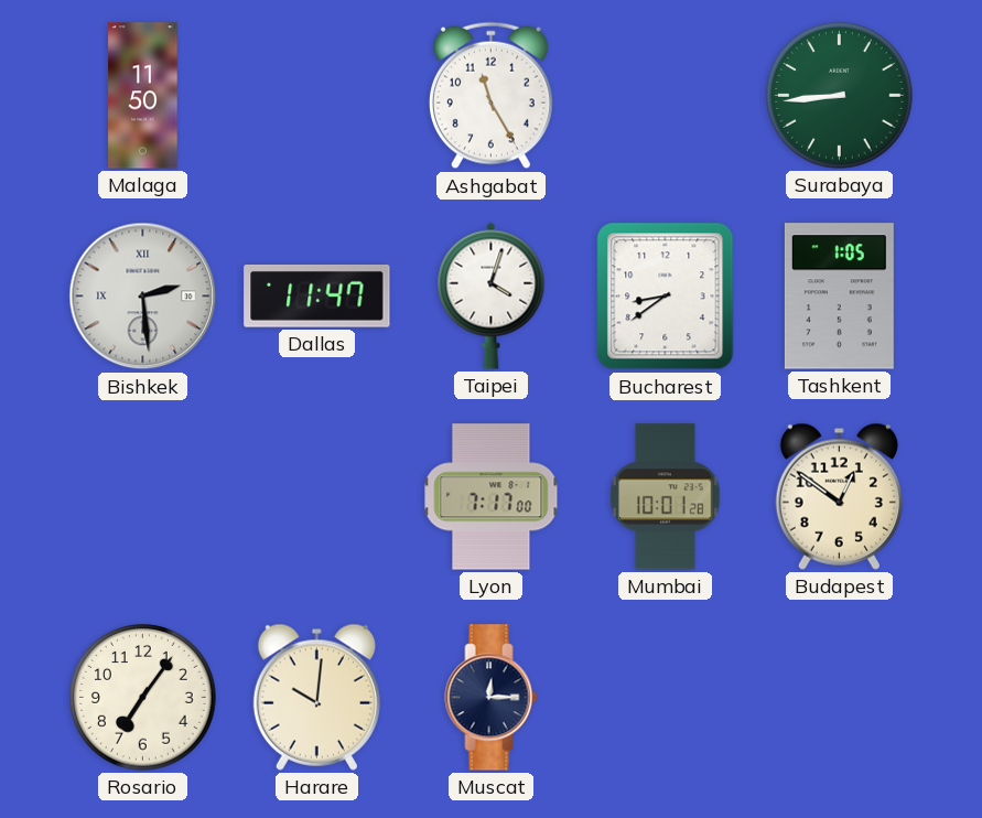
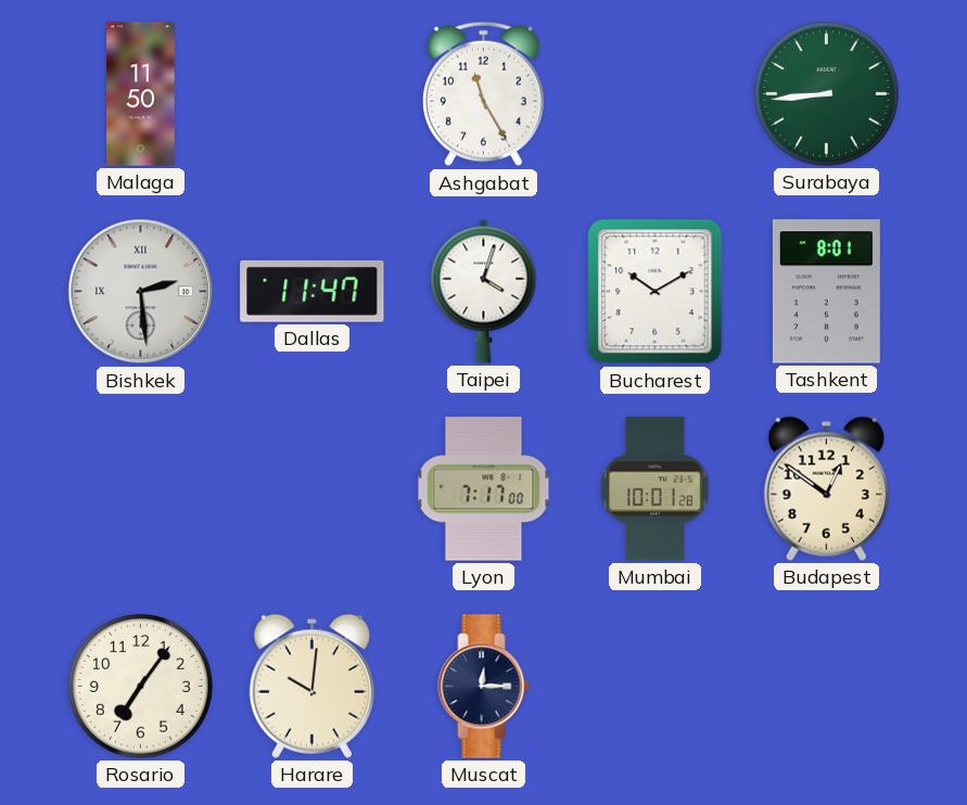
Bucharest: 8:39 -> 10:10 (656, 292)
Tashkent: 1:05 -> 8:01 (826, 292)
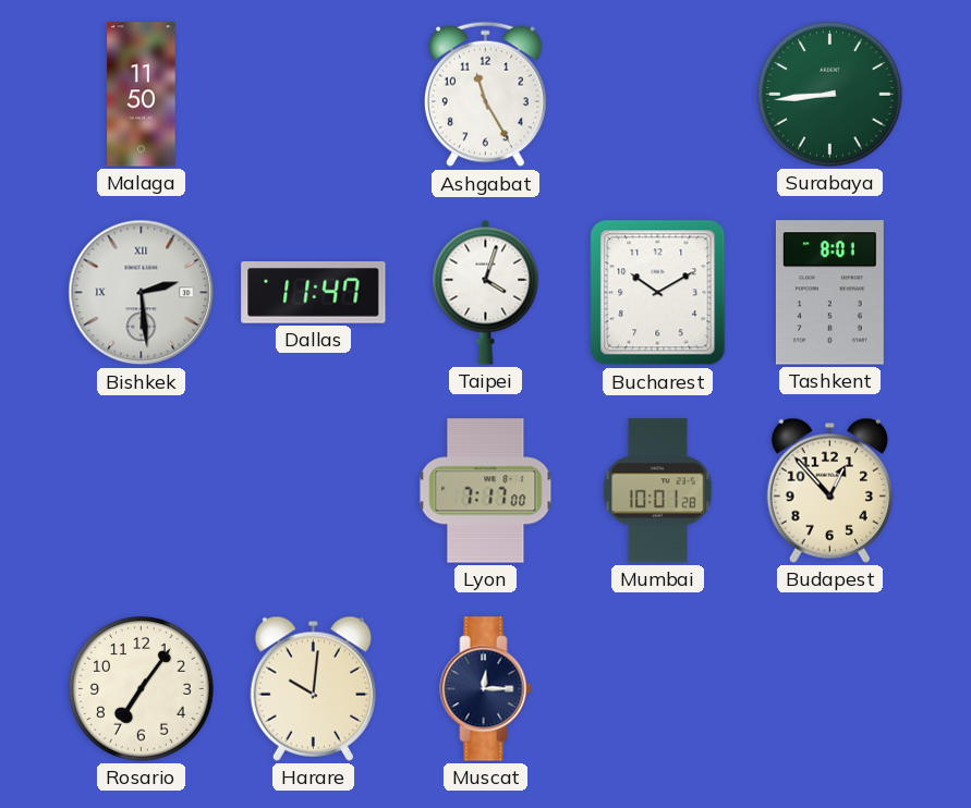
Budapest: 12:51 -> 12:53 (829, 490)
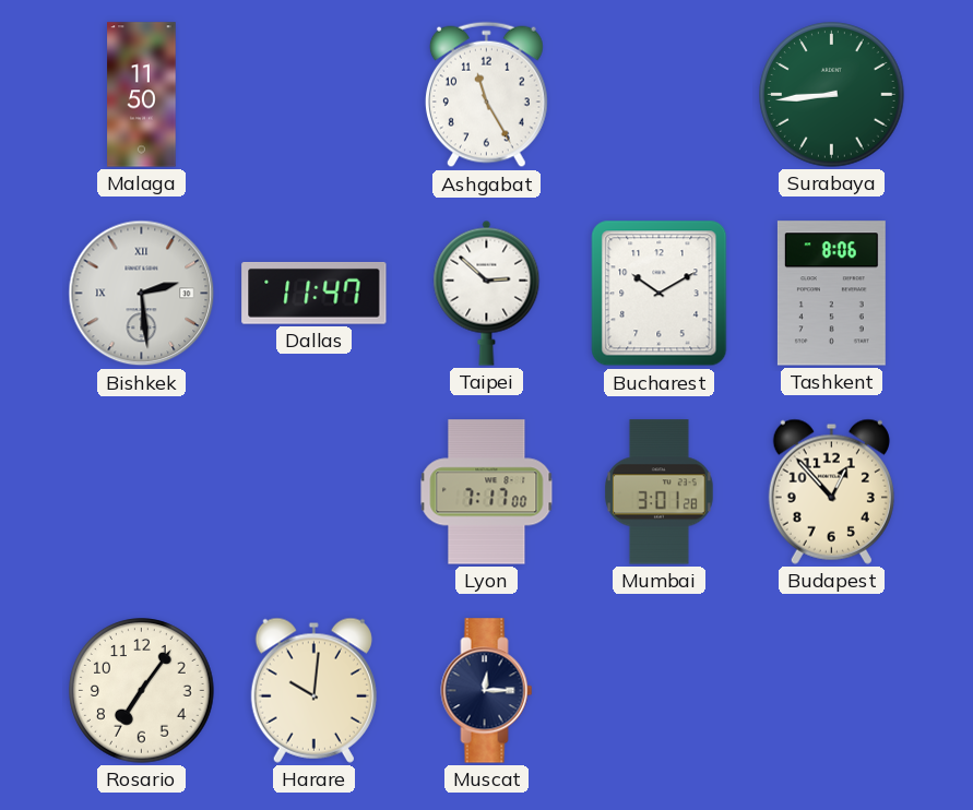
Taipei: 4:03 -> 2:52 (487, 293)
Tashkent: 8:01 -> 8:06 (831, 294)
Mumbai: 10:01 -> 3:01 (660, 492)
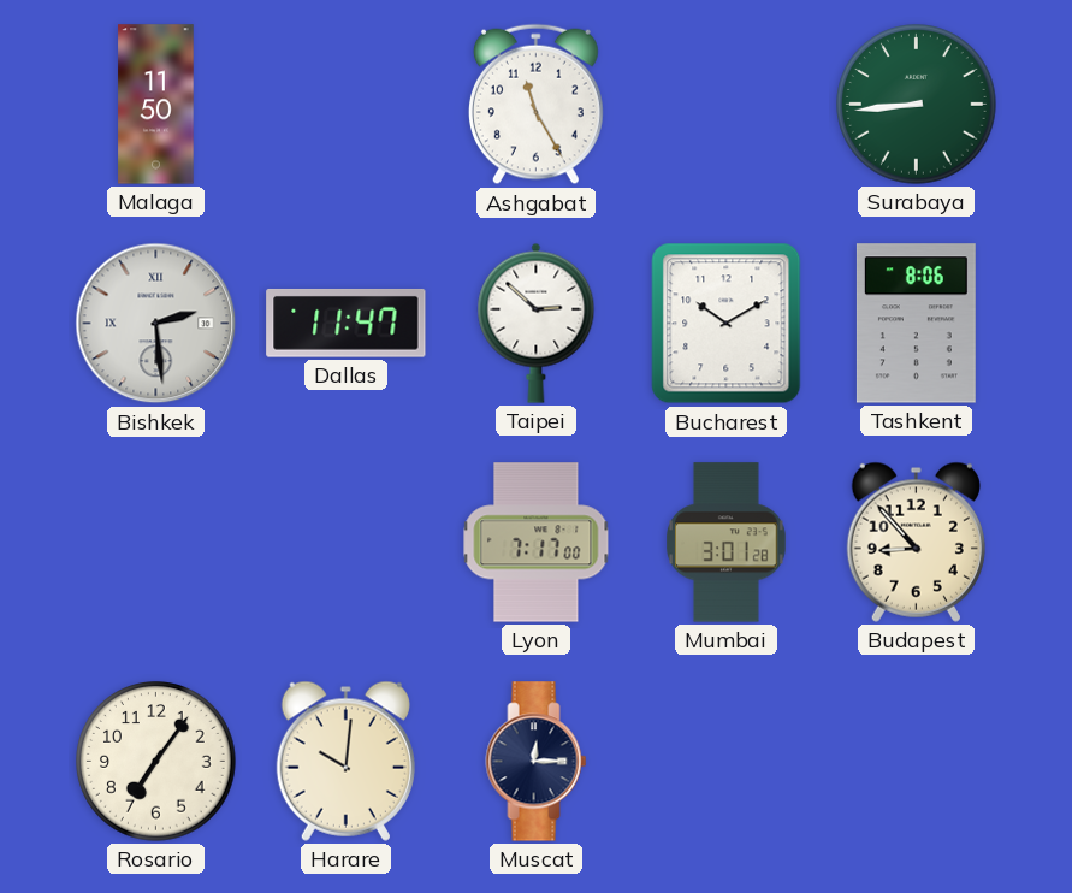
Budapest: 12:53 -> 8:53 (916, 542)
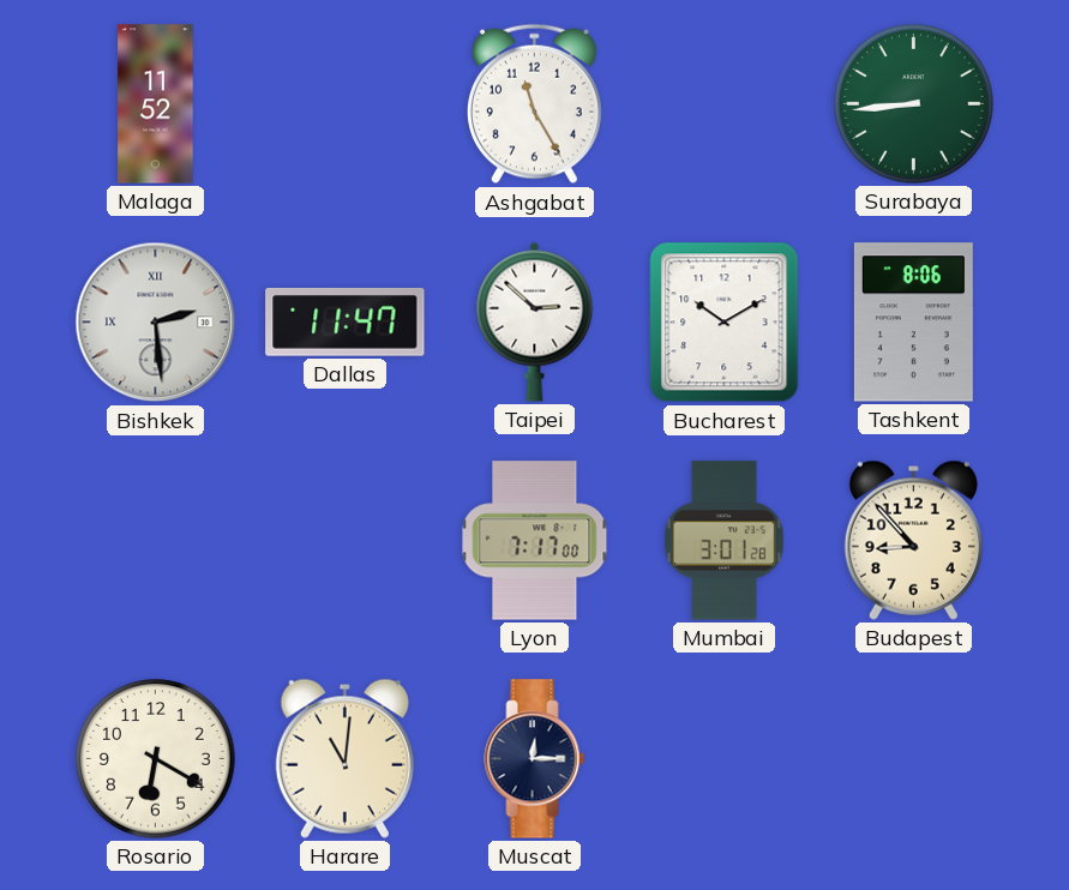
Malaga: 11:50 -> 11:52 (156, 104)
Rosario: 7:06 -> 6:20 (156, 759)
Harare: 10:01 -> 11:01 (344, 758)
